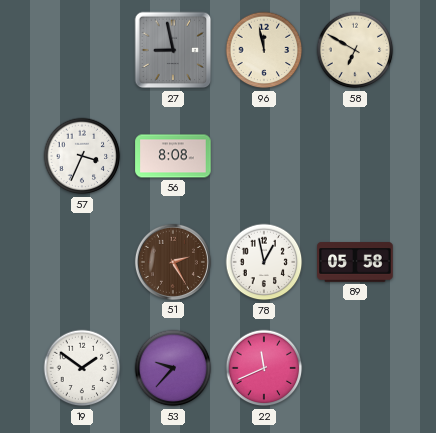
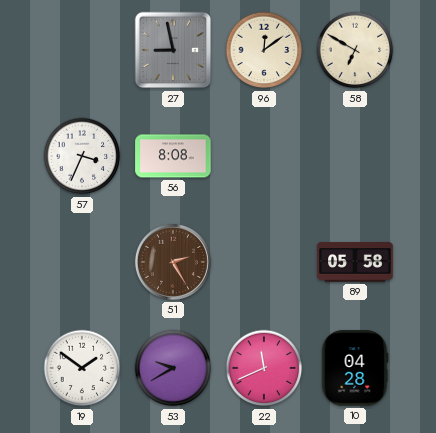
96: 11:58 -> 12:09 (264, 50)
78: 12:58 -> none (264, 262)
53: 9:37 -> 9:40 (173, 368)
10: none -> 04:28 (355, 368)
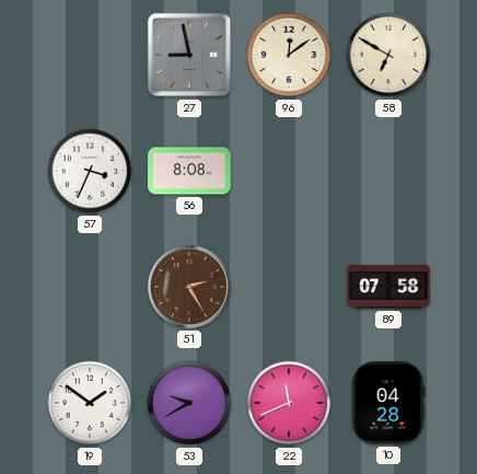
89: 05:58 -> 07:58 (388, 287)
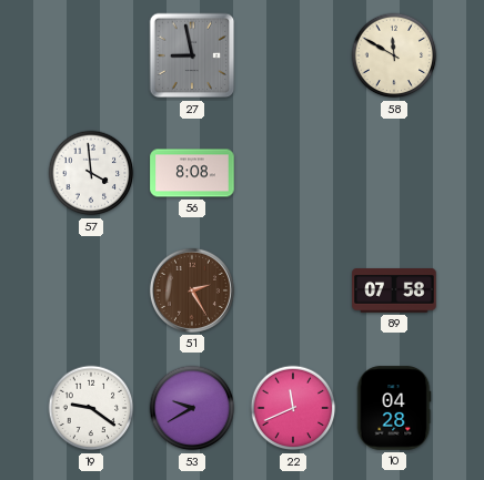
96: 12:09 -> none (289, 55)
58: 6:50 -> 11:50 (394, 55)
57: 3:34 -> 3:59 (91, 173)
19: 1:51 -> 9:21 (91, 408)
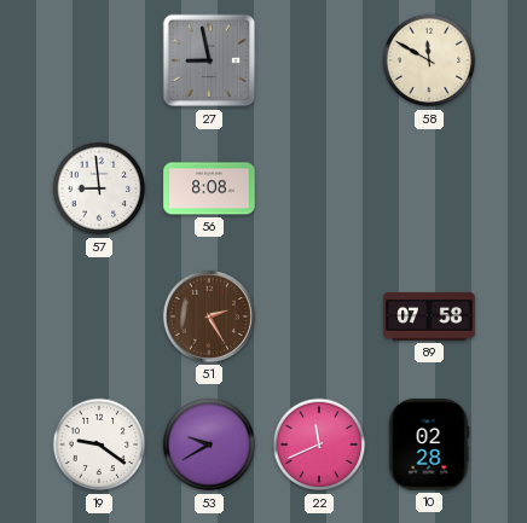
57: 3:59 -> 8:59 (99, 188)
10: 04:28 -> 02:28 (429, 444)
